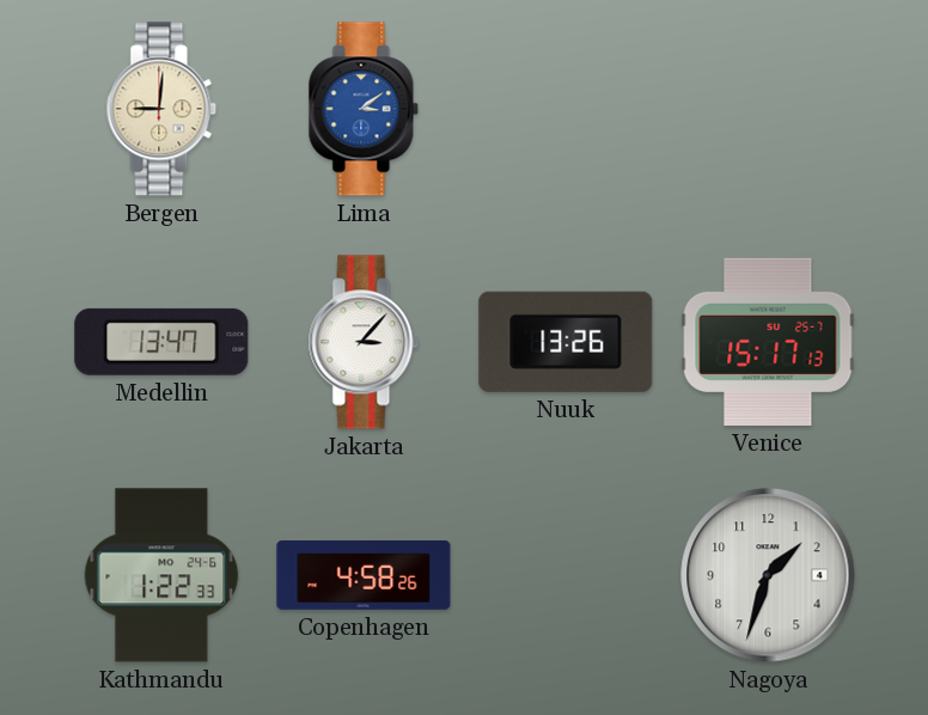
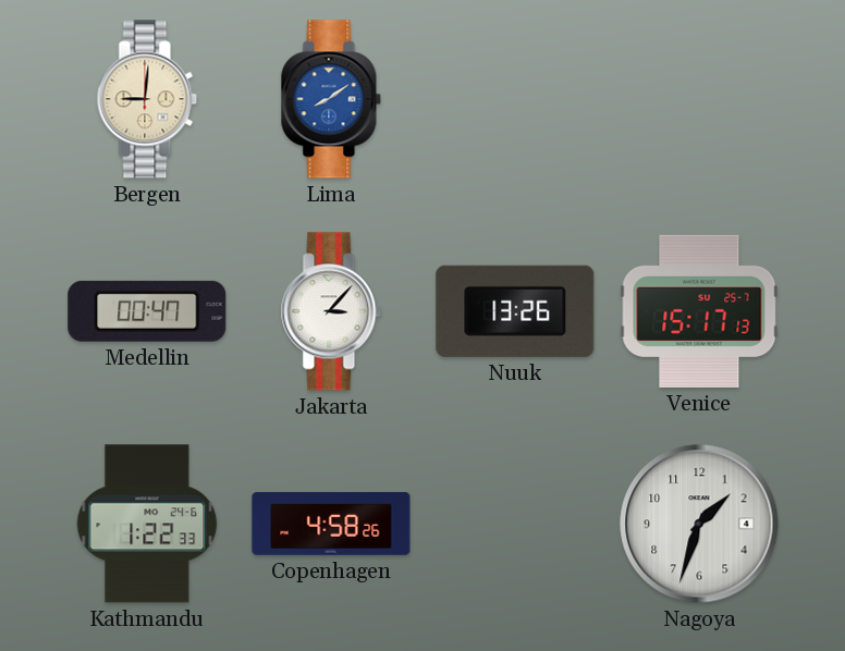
Lima: 3:09 -> 8:09 (331, 99)
Medellin: 13:47 -> 00:47 (147, 311)
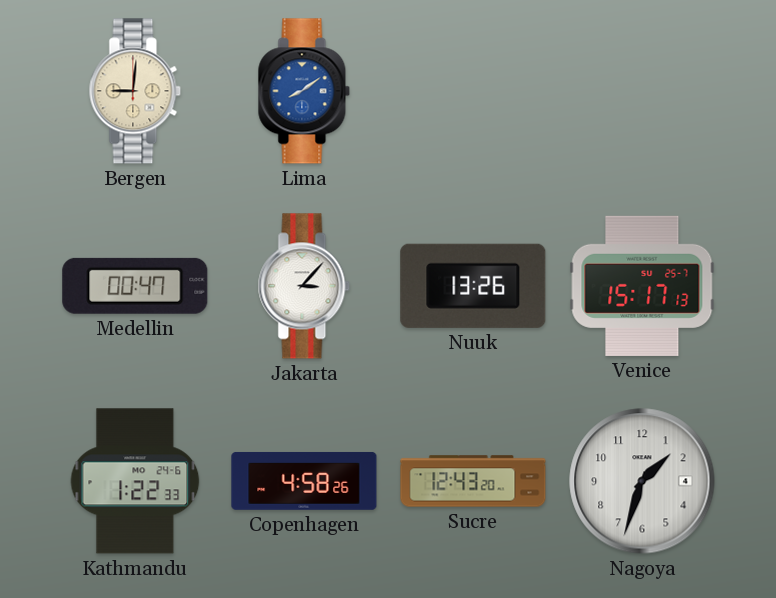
Sucre: none -> 12:43 (473, 481)
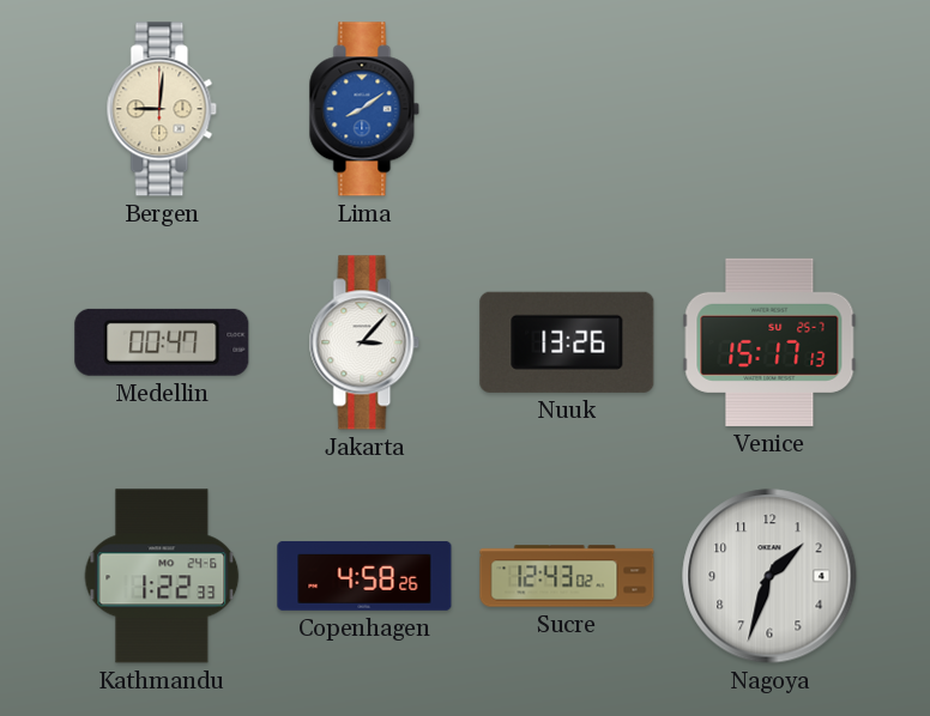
Sucre: 12:43:20 -> 12:43:02 (567, 576)
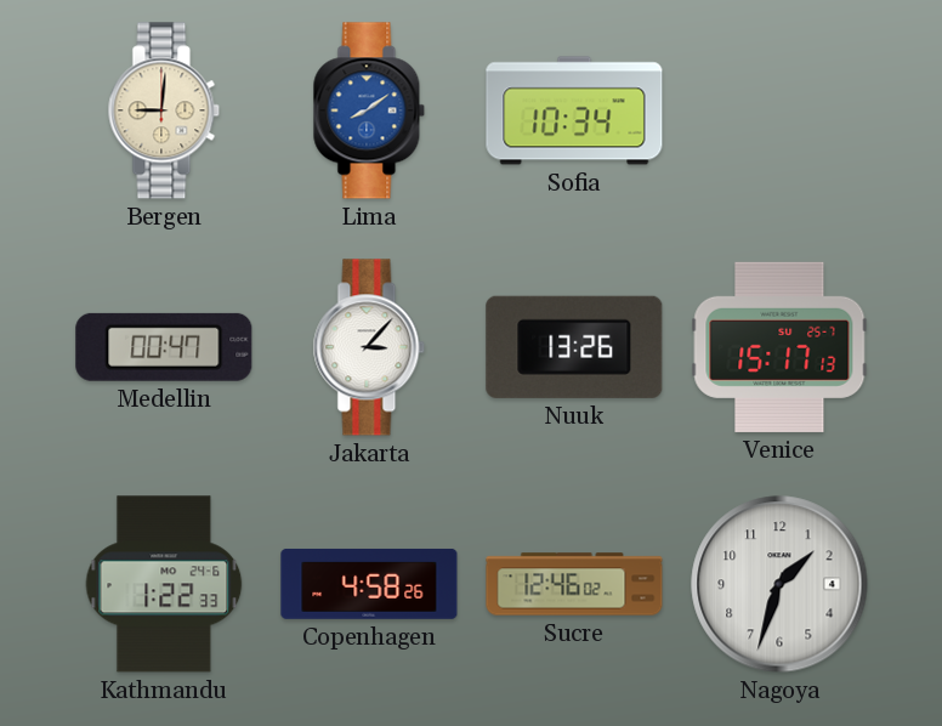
Sofia: none -> 10:34 (574, 110)
Sucre: 12:43 -> 12:46 (574, 584)
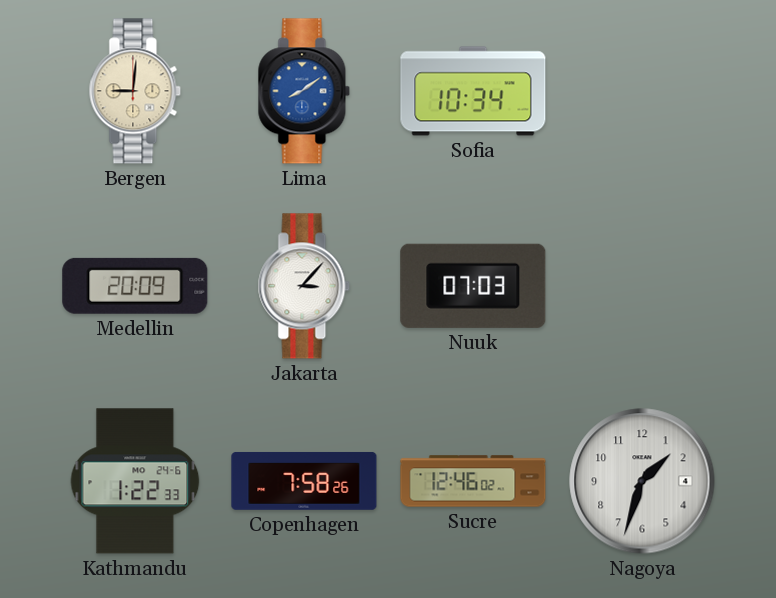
Medellin: 00:47 -> 20:09 (135, 286)
Nuuk: 13:26 -> 07:03 (473, 286)
Venice: 15:17 -> none (779, 347)
Copenhagen: 4:58 -> 7:58 (304, 481)
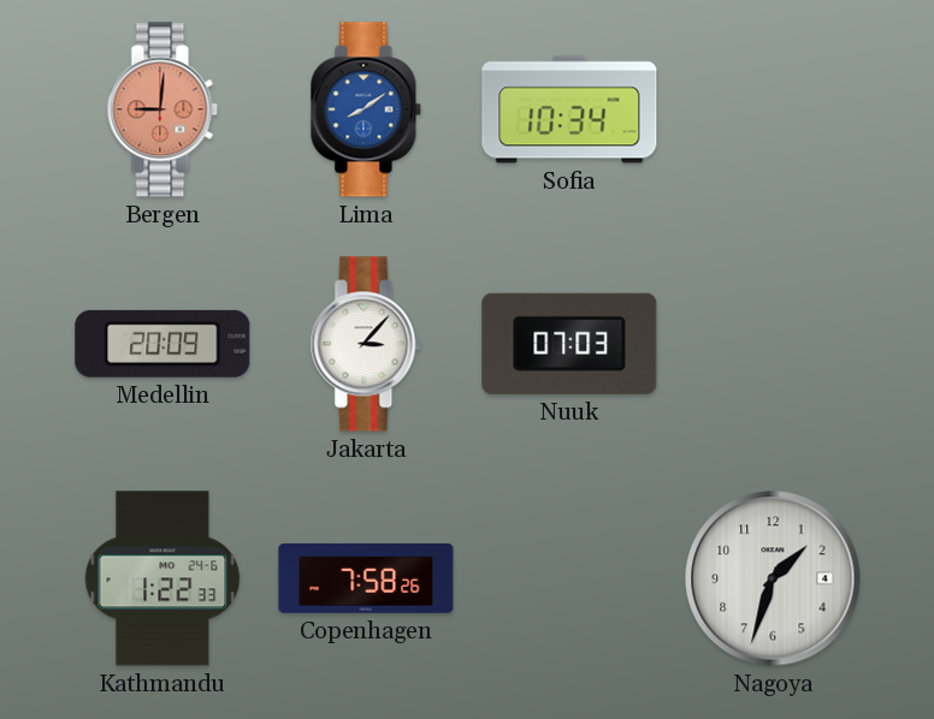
Bergen dial: cream -> salmon (162, 109)
Sucre: 12:46 -> none (473, 481)
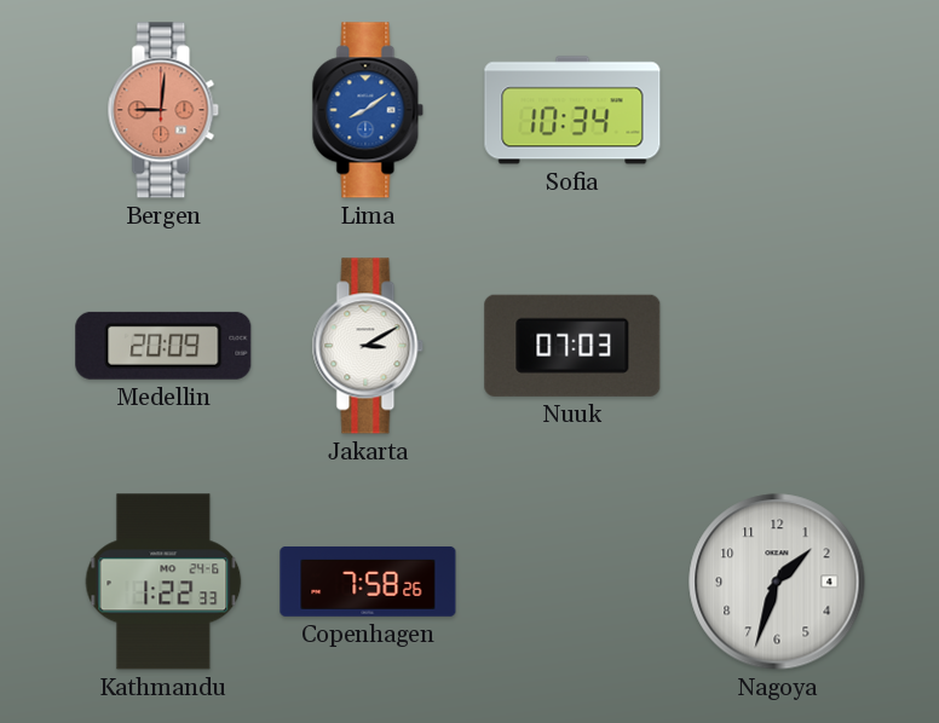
Jakarta: 3:07 -> 3:10 (368, 346)
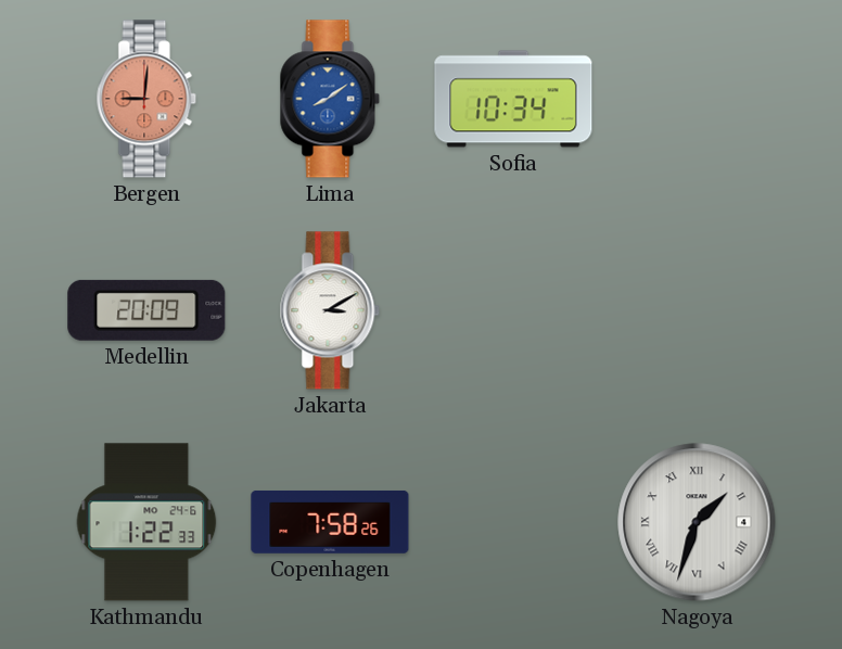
Nuuk: 07:03 -> none (572, 346)
Nagoya numerals: Arabic -> Roman (697, 522)
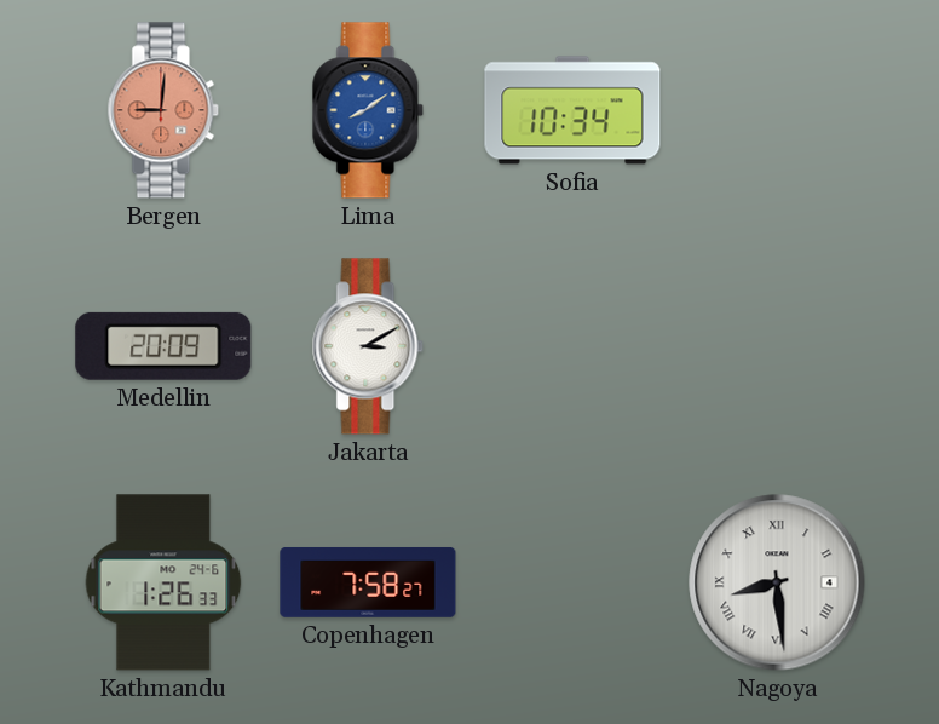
Kathmandu: 1:22 -> 1:26 (163, 582)
Copenhagen: 7:58:26 -> 7:58:27 (368, 582)
Nagoya: 1:33 -> 8:29 (777, 582)
